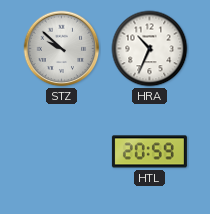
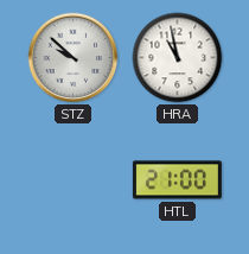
HRA: 10:34 -> 10:58 (178, 58)
HTL: 20:59 -> 21:00 (177, 180)
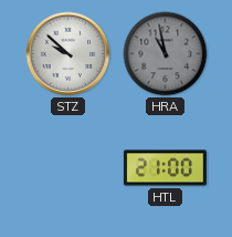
HRA dial: white -> grey (166, 54)
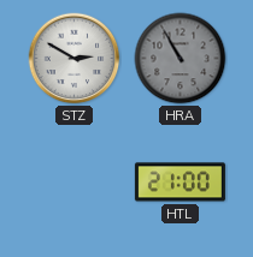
STZ: 9:52 -> 2:50 (75, 59)
HRA: 10:58 -> 10:55 (181, 59)
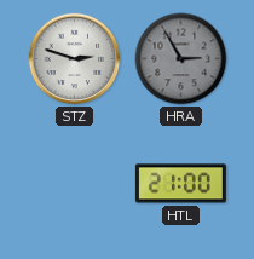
STZ: 2:50 -> 2:48 (75, 59)
HRA: 10:55 -> 2:55 (181, 59)
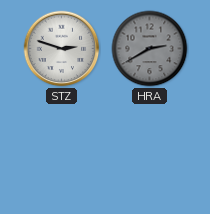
HRA: 2:55 -> 2:40 (150, 49)
HTL: 21:00 -> none (180, 184)
